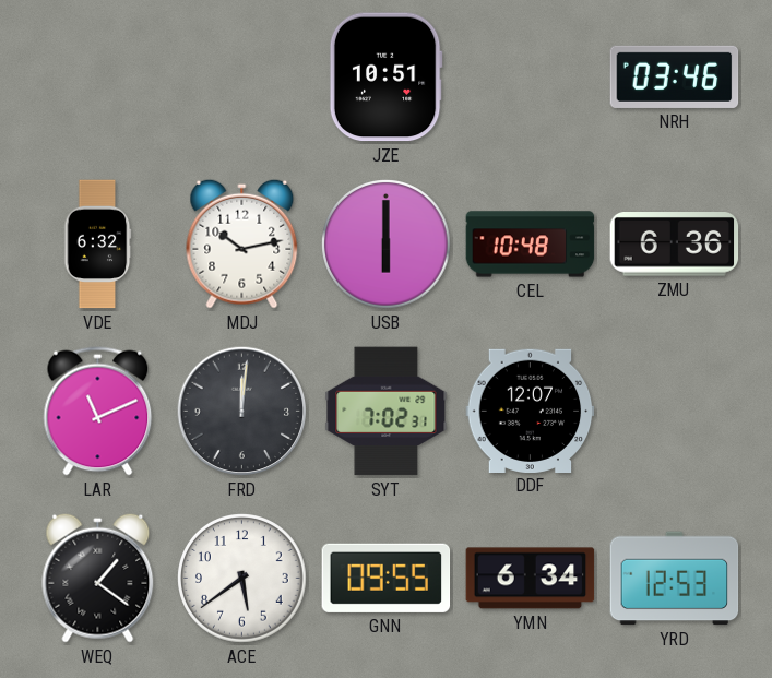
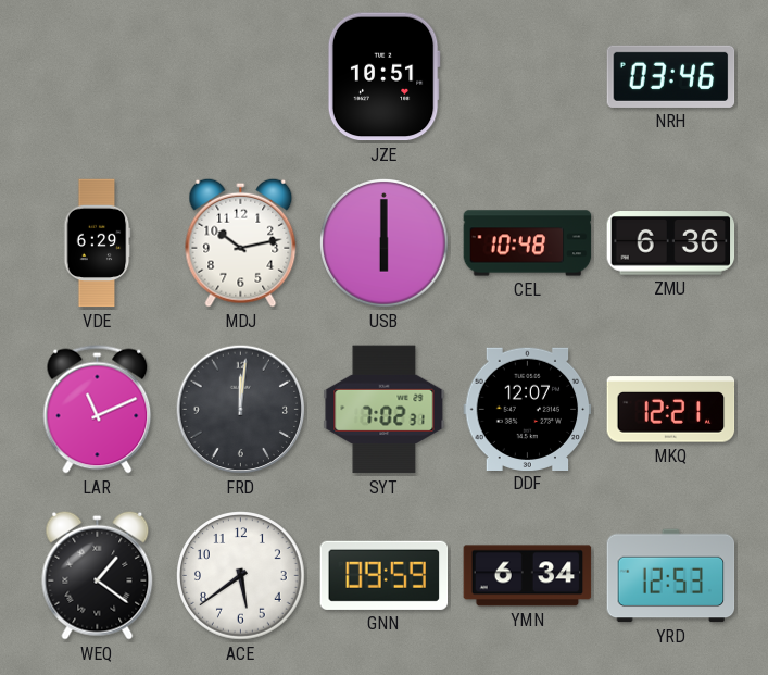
VDE: 6:32 -> 6:29 (97, 243)
MKQ: none -> 12:21 (671, 410)
GNN: 09:55 -> 09:59 (385, 575)
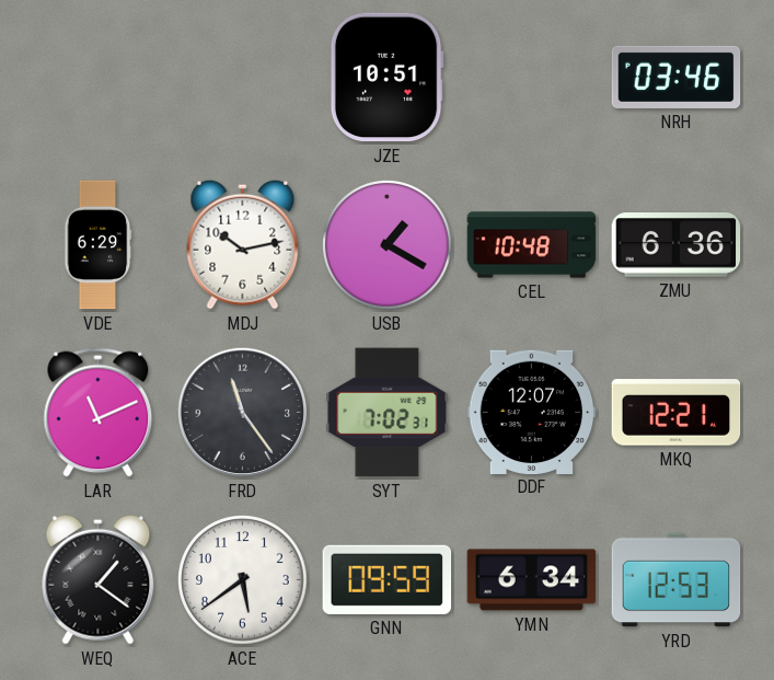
USB: 6:00 -> 1:20 (388, 245)
FRD: 12:01 -> 11:24 (243, 413)
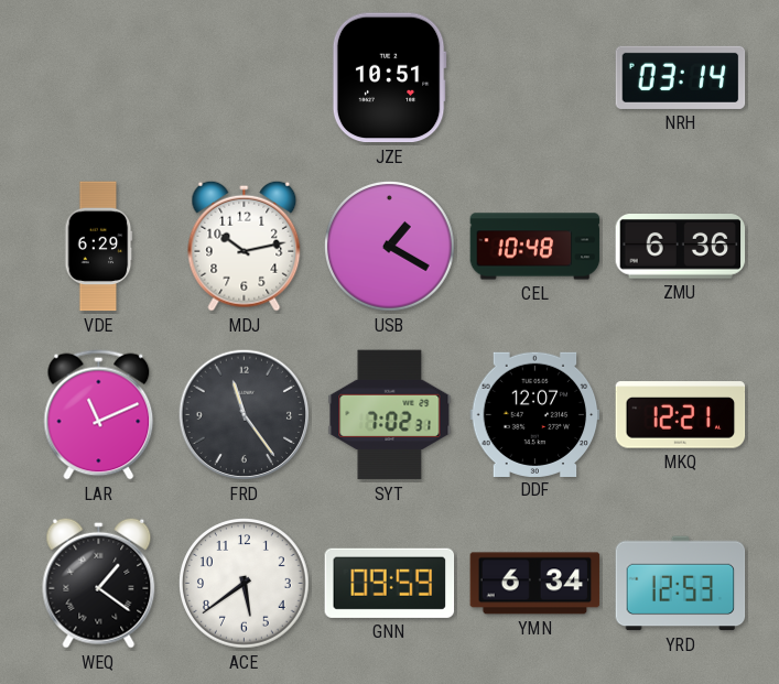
NRH: 03:46 -> 03:14 (681, 77)
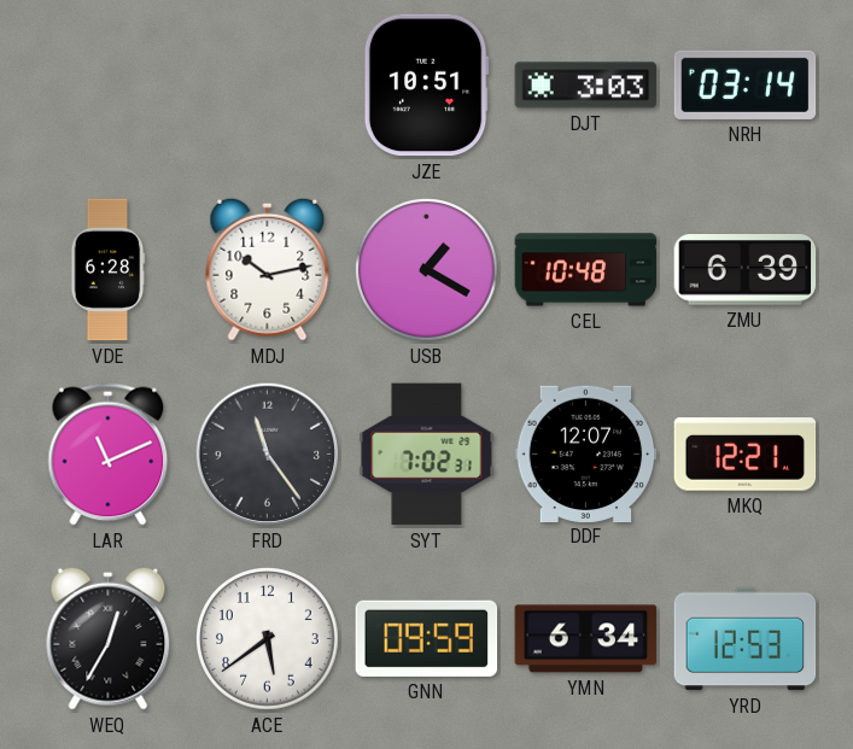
DJT: none -> 3:03 (586, 86)
VDE: 6:29 -> 6:28 (107, 270)
ZMU: 6:36 -> 6:39 (746, 270)
WEQ: 1:21 -> 12:35 (109, 638)
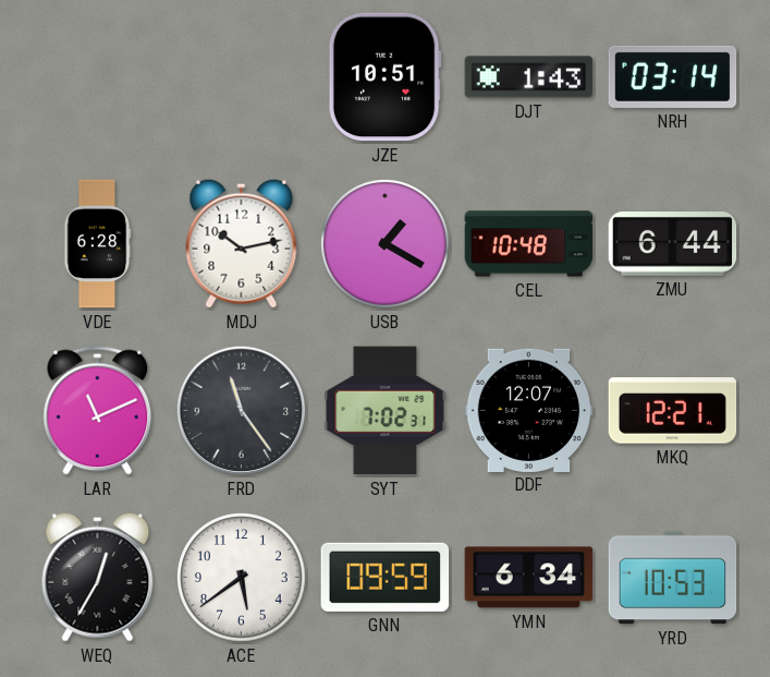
DJT: 3:03 -> 1:43 (529, 77)
ZMU: 6:39 -> 6:44 (673, 244)
YRD: 12:53 -> 10:53 (673, 578)
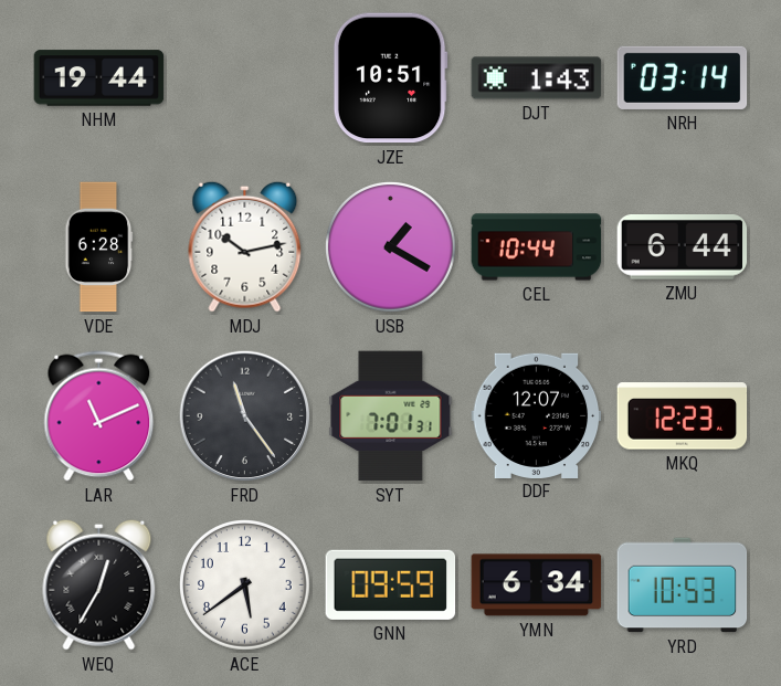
NHM: none -> 19:44 (99, 78)
CEL: 10:48 -> 10:44 (537, 247)
SYT: 7:02 -> 7:01 (391, 416)
MKQ: 12:21 -> 12:23 (683, 416)
